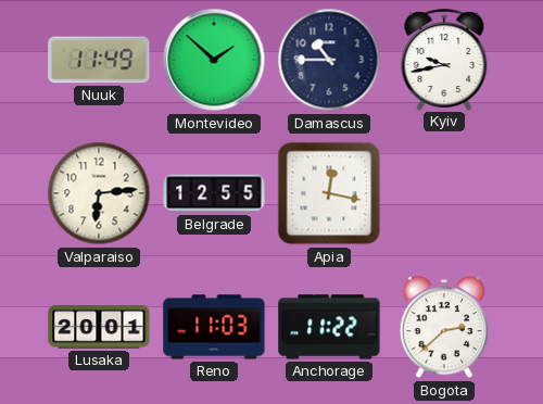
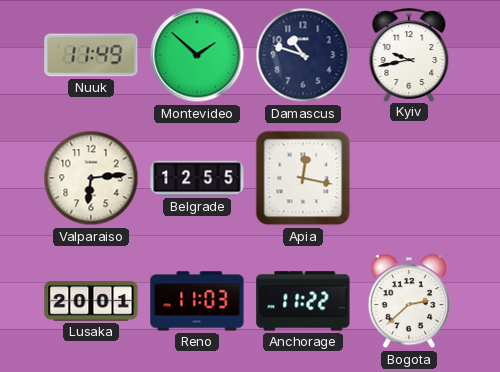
Damascus: 10:45 -> 10:48 (303, 55)
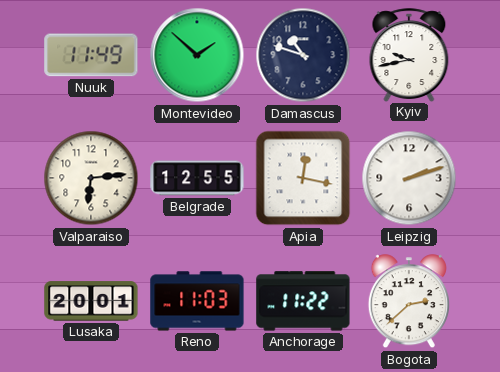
Leipzig: none -> 2:12 (409, 178)
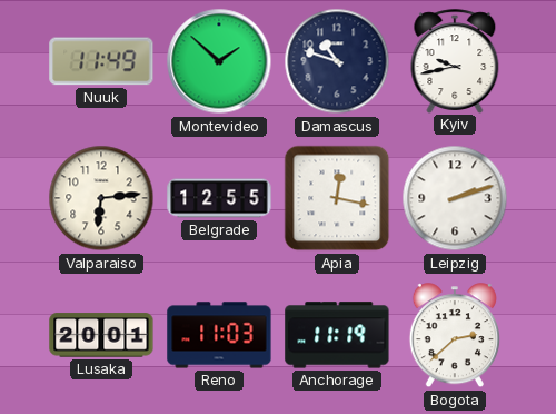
Anchorage: 11:22 -> 11:19 (337, 335)
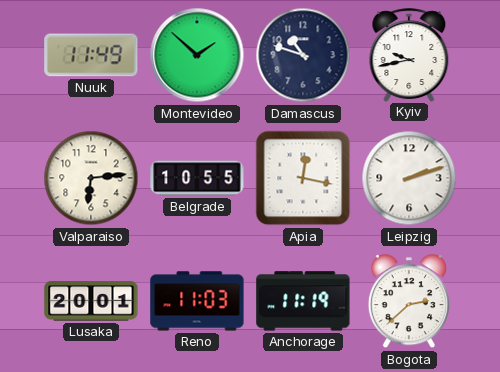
Belgrade: 12:55 -> 10:55 (197, 178)
